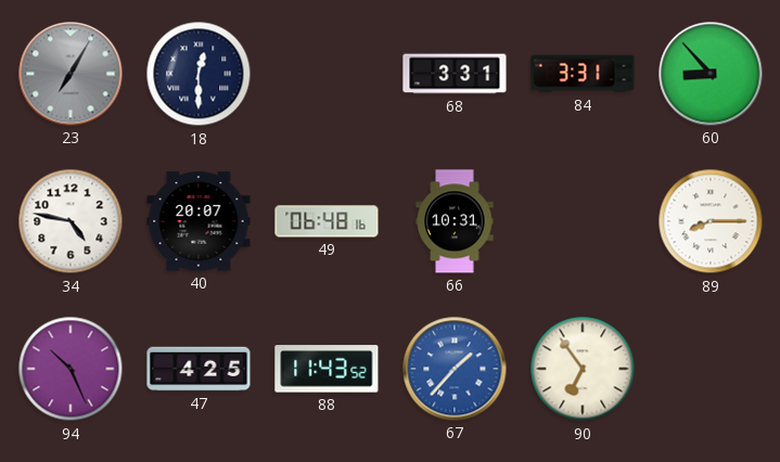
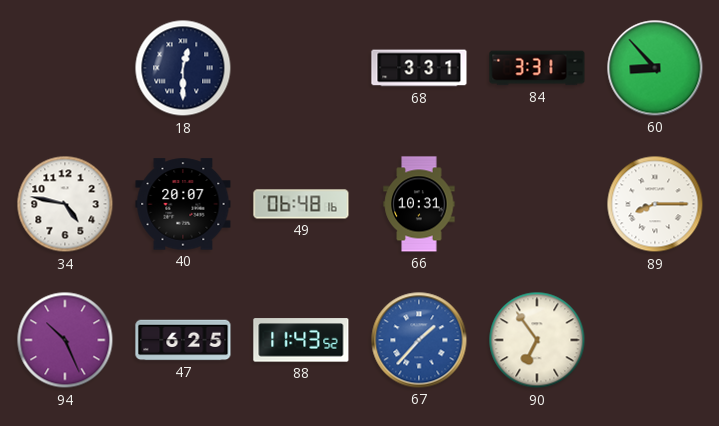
23: 7:05 -> none (71, 74)
47: 4:25 -> 6:25 (183, 340)
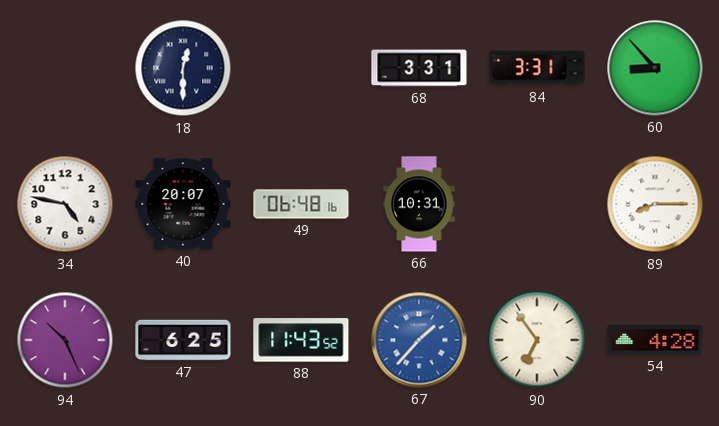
54: none -> 4:28 (655, 340)
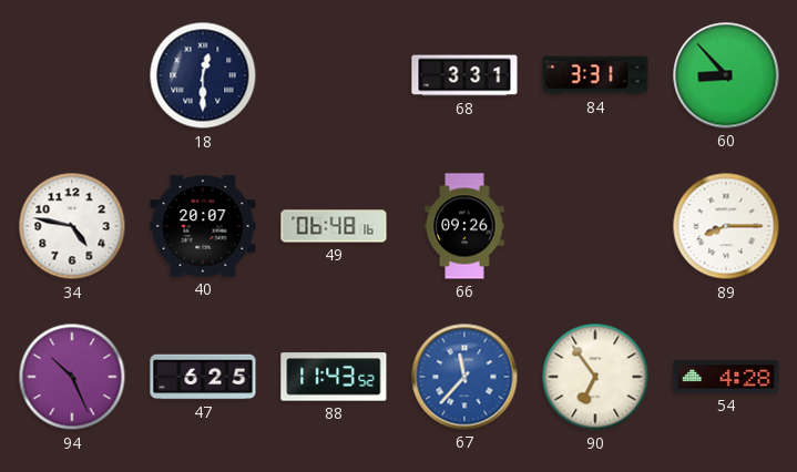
66: 10:31 -> 09:26 (464, 226)
67: 1:37 -> 11:37 (464, 377)
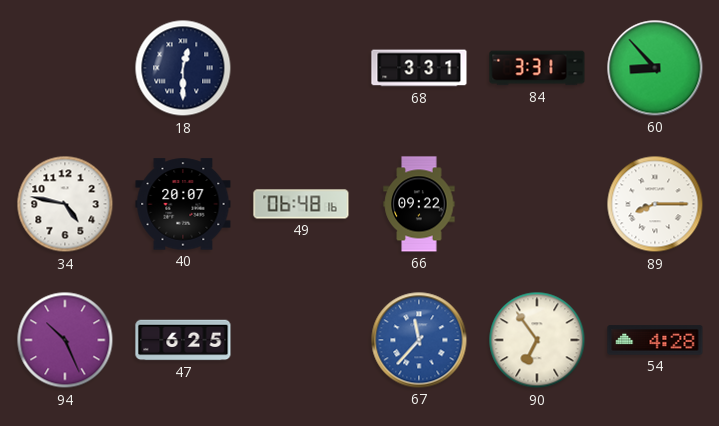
66: 09:26 -> 09:22 (419, 204)
88: 11:43 -> none (334, 377)
